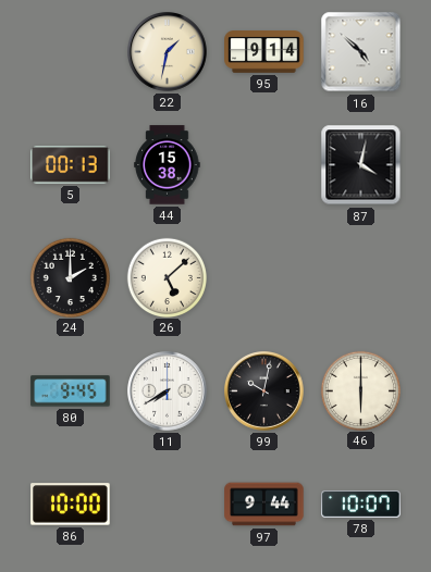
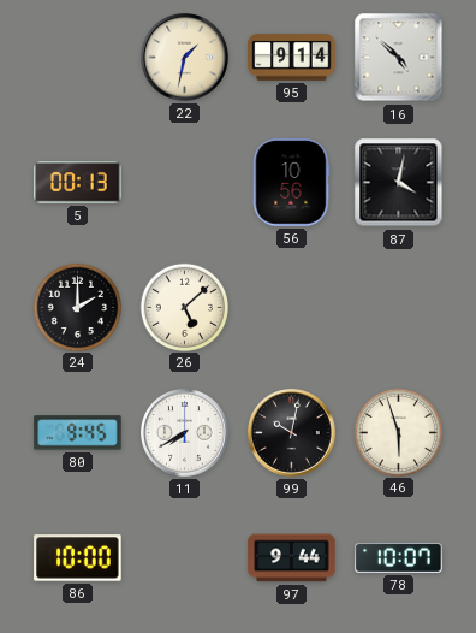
44: 15:38 -> none (168, 165)
56: none -> 10:56 (291, 183)
46: 6:00 -> 5:57 (398, 432)
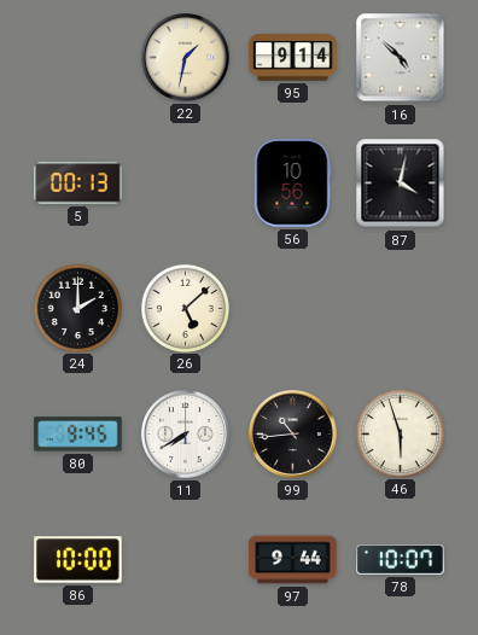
99: 10:02 -> 10:44 (293, 435)
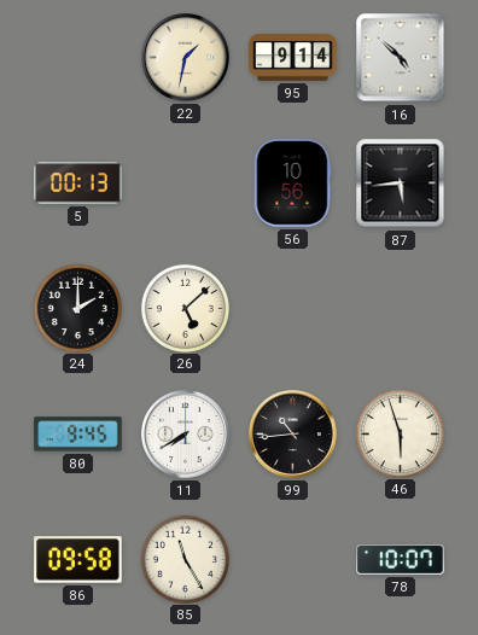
87: 4:02 -> 5:44 (401, 183)
86: 10:00 -> 09:58 (78, 560)
85: none -> 11:25 (185, 559)
97: 9:44 -> none (293, 560)
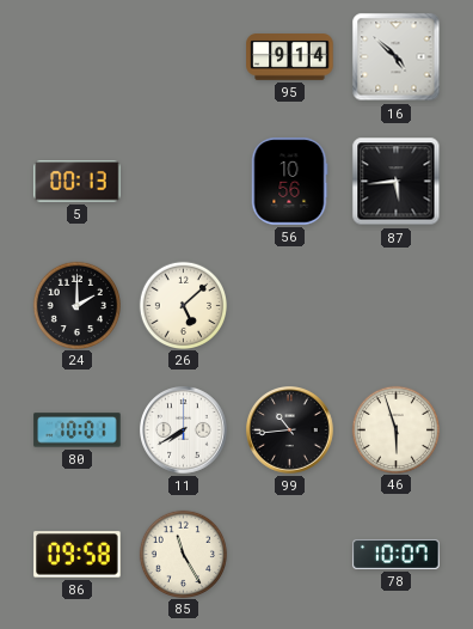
22: 1:32 -> none (186, 58)
80: 9:45 -> 10:01 (78, 430)
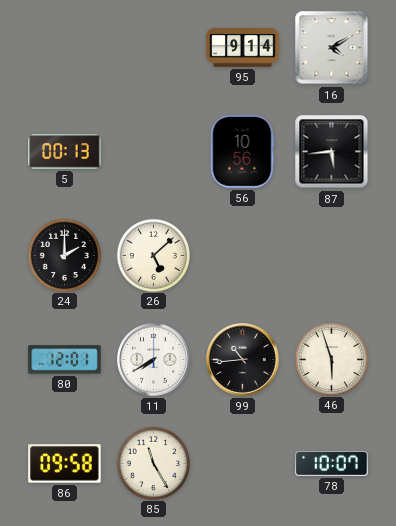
16: 4:52 -> 4:10 (332, 48)
80: 10:01 -> 12:01 (65, 360)
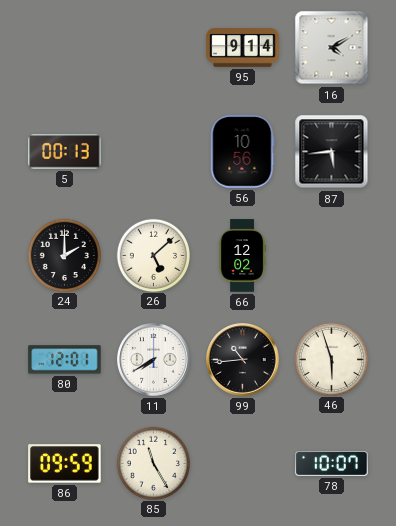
66: none -> 12:02 (242, 256)
86: 09:58 -> 09:59 (65, 464)
